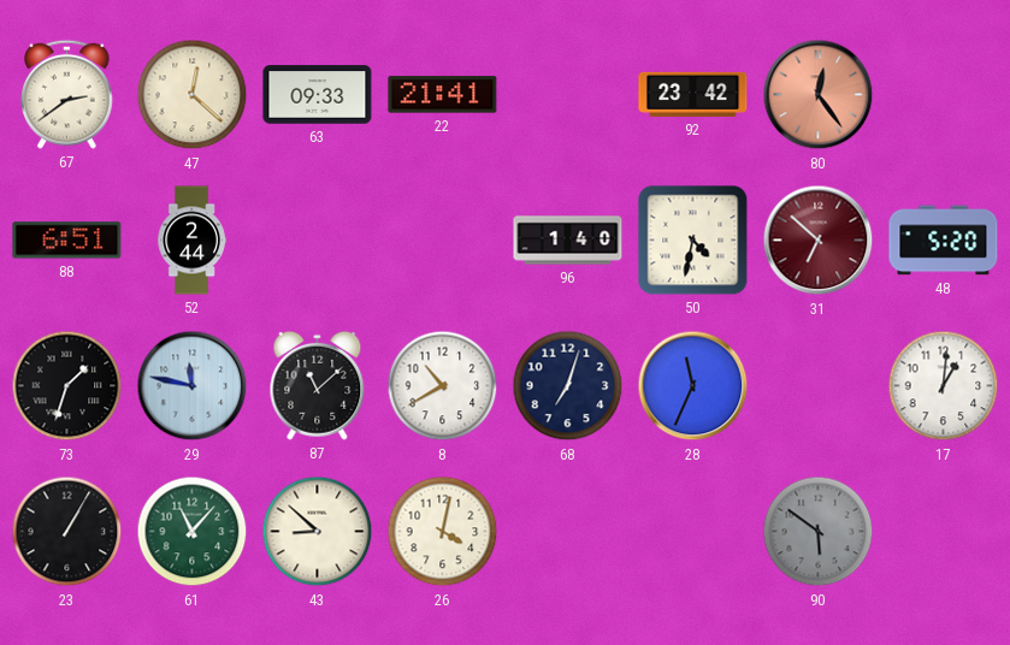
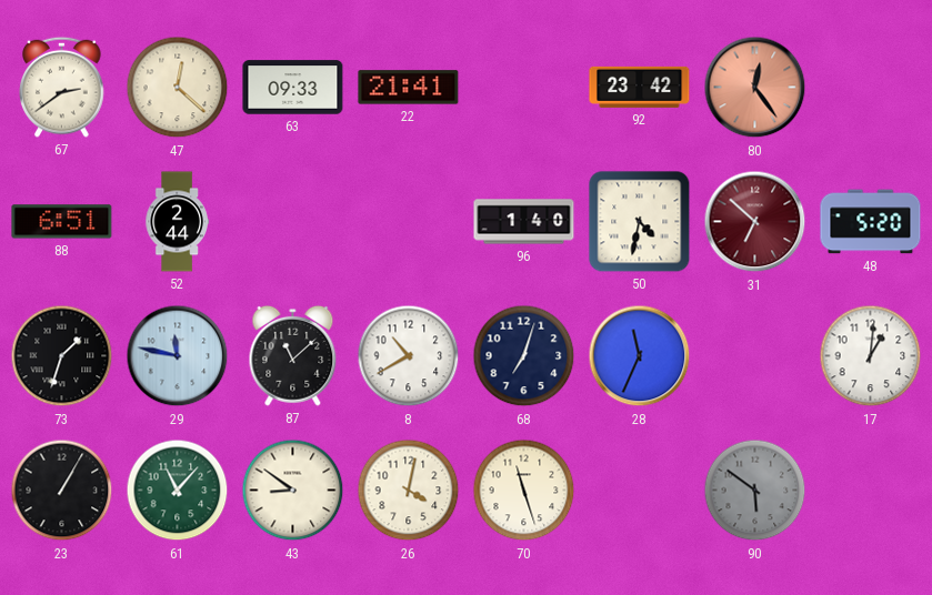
43: 8:52 -> 8:51 (293, 491)
70: none -> 11:27 (524, 491)
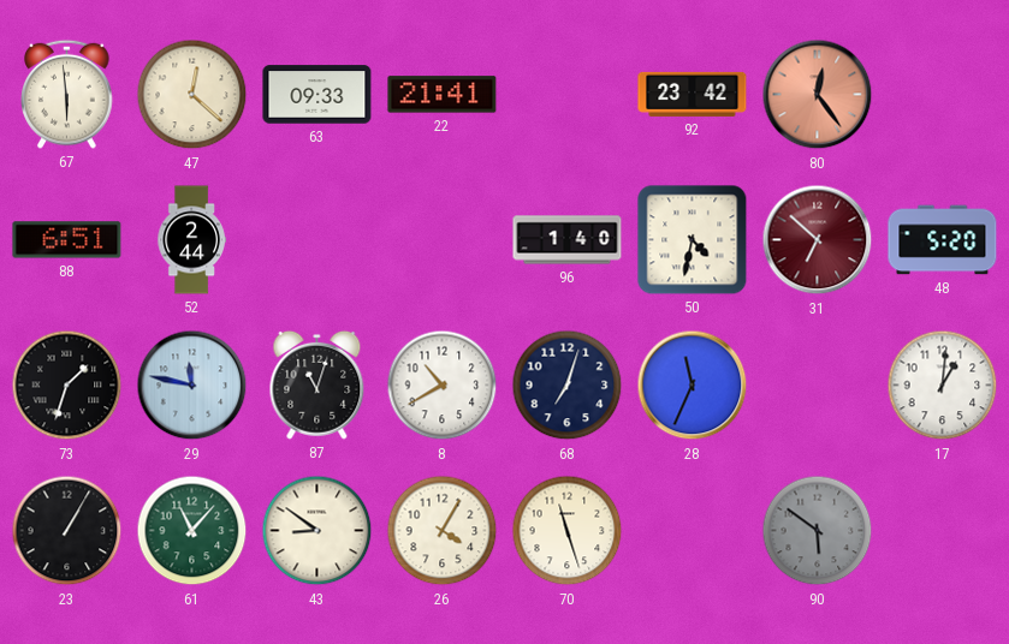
67: 2:39 -> 5:59 (67, 94)
87: 11:08 -> 11:03 (317, 384)
26: 4:02 -> 4:05 (443, 531)
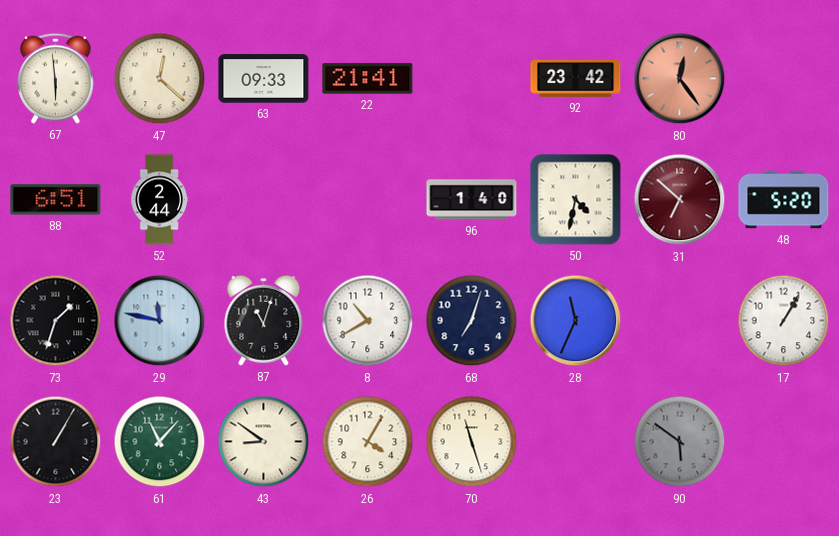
17: 1:01 -> 1:05 (784, 321)
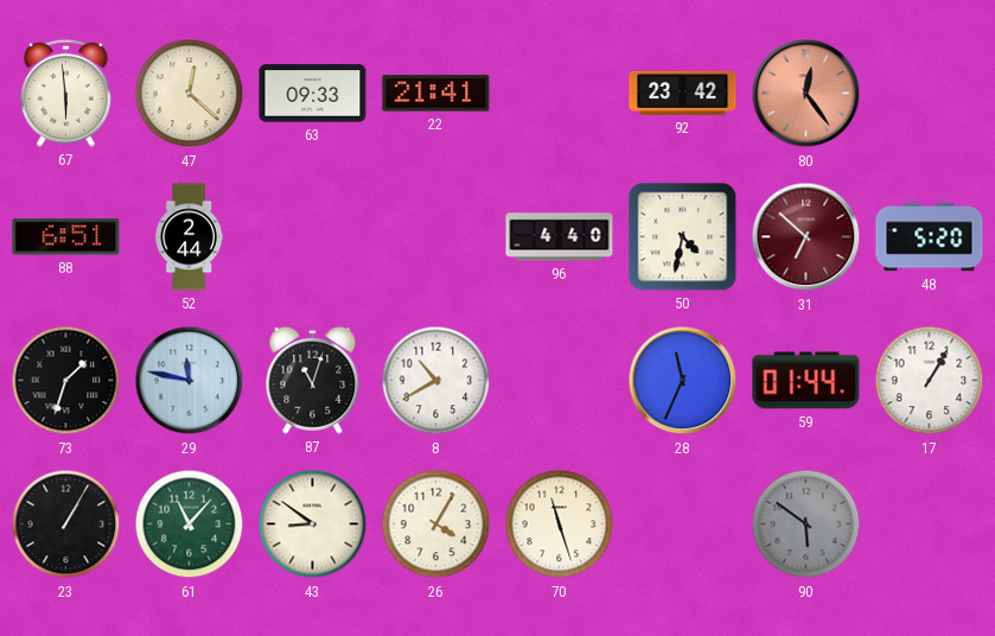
96: 1:40 -> 4:40 (560, 237)
68: 7:03 -> none (472, 321)
59: none -> 01:44 (806, 381)
